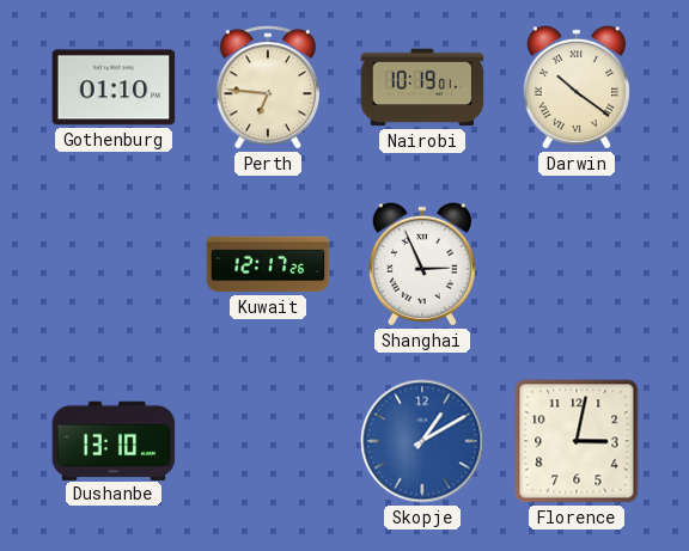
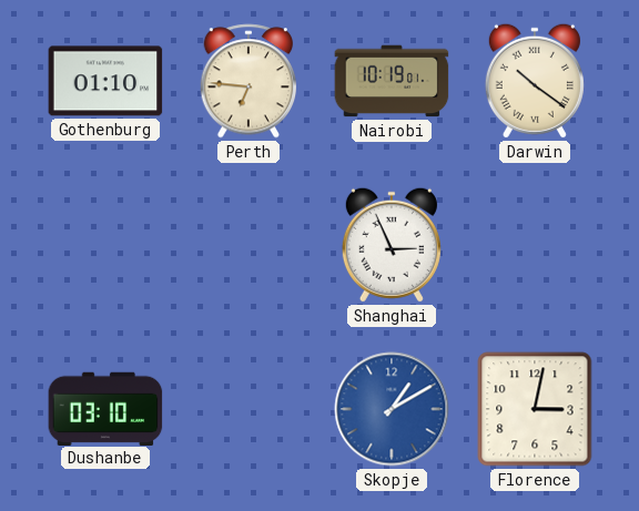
Kuwait: 12:17 -> none (268, 264)
Dushanbe: 13:10 -> 03:10 (105, 408)
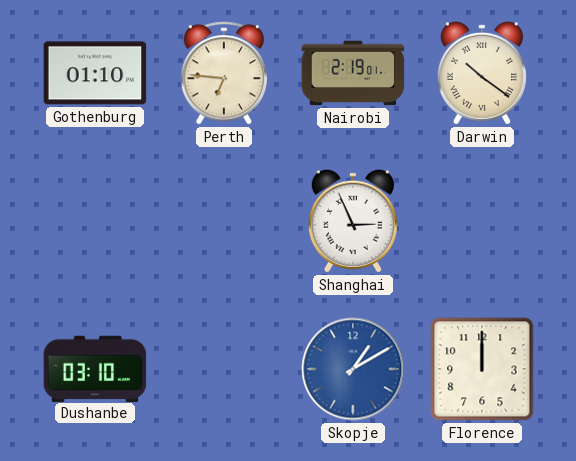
Nairobi: 10:19 -> 2:19 (353, 73)
Florence: 3:02 -> 12:00 (482, 369)
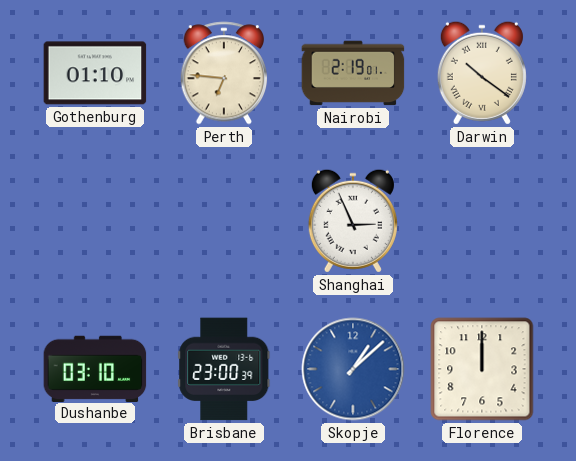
Brisbane: none -> 23:00 (224, 369)
Skopje: 1:10 -> 1:08 (353, 369)
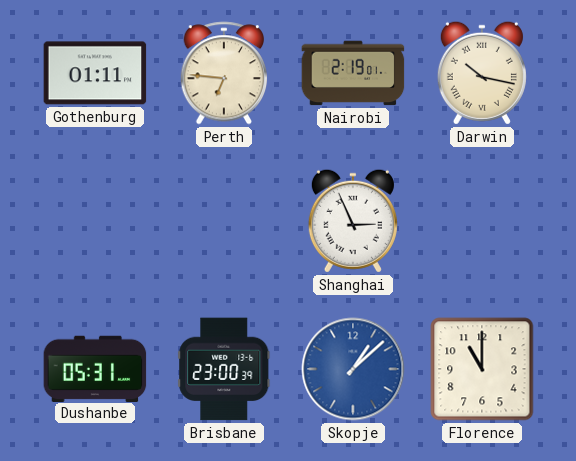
Gothenburg: 01:10 -> 01:11 (95, 73)
Darwin: 10:21 -> 10:17 (482, 73)
Dushanbe: 03:10 -> 05:31 (95, 368)
Florence: 12:00 -> 11:00 (482, 369)
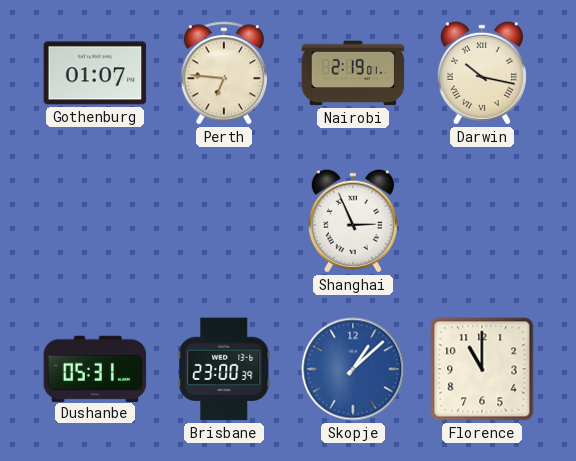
Gothenburg: 01:11 -> 01:07 (95, 73)
